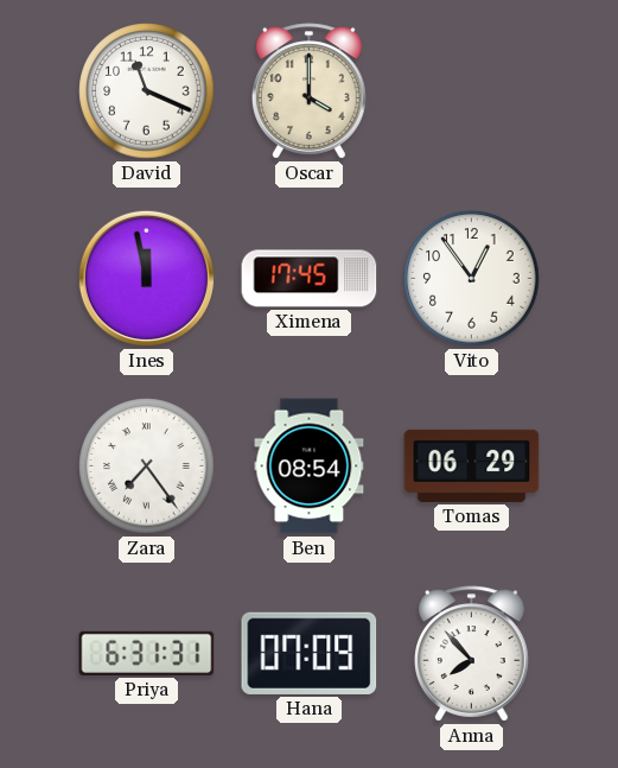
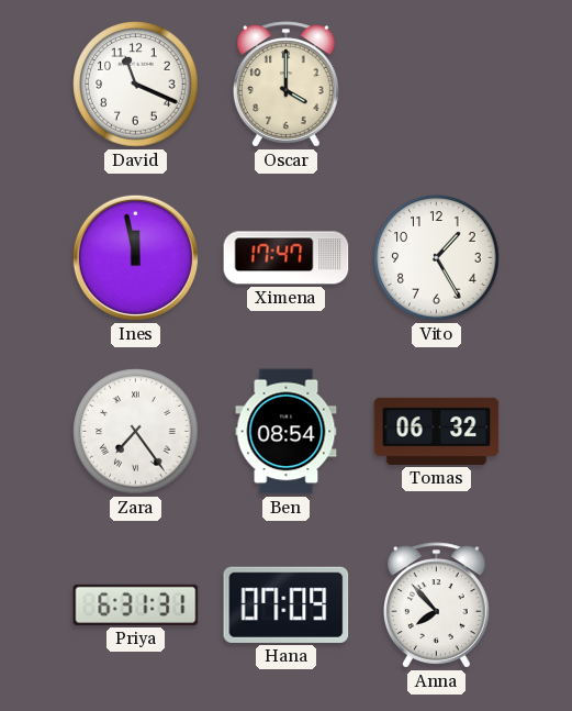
Ximena: 17:45 -> 17:47 (287, 258)
Vito: 12:54 -> 1:25 (437, 258)
Tomas: 06:29 -> 06:32 (437, 431)
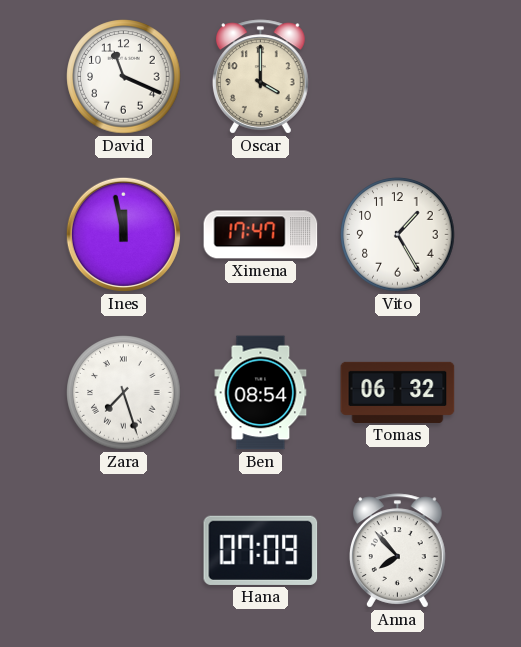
Zara: 7:24 -> 7:27 (124, 393)
Priya: 6:31 -> none (136, 604)
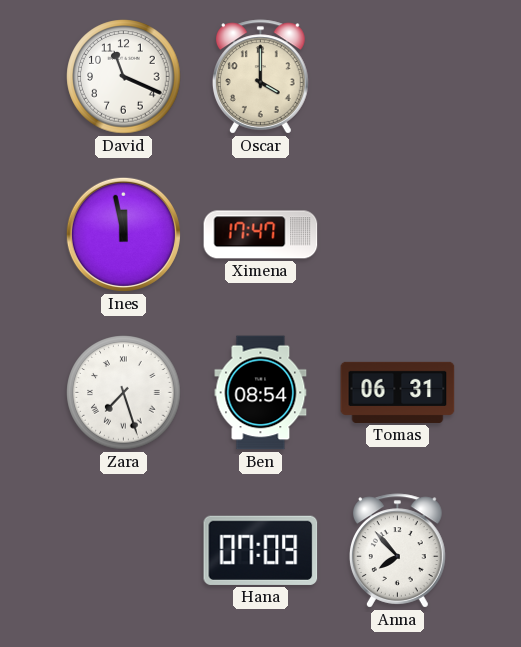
Vito: 1:25 -> none (398, 235)
Tomas: 06:32 -> 06:31 (398, 392)
